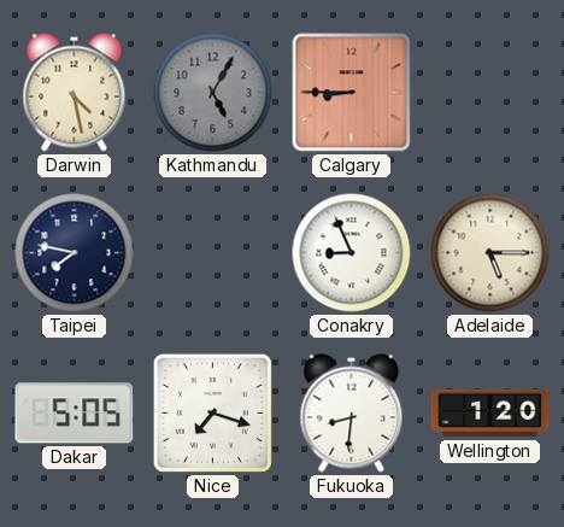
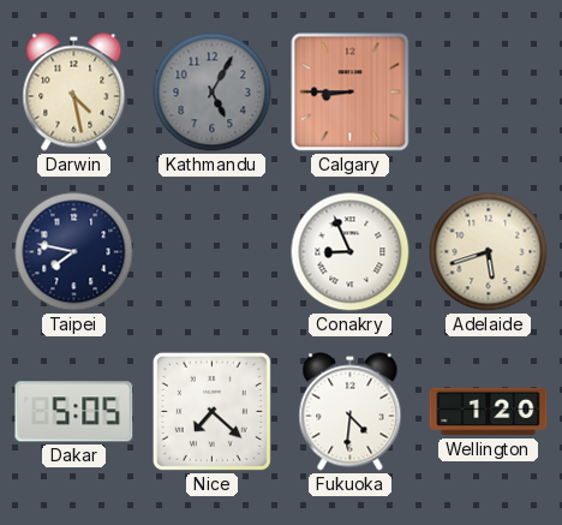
Adelaide: 5:15 -> 5:42 (489, 252)
Nice: 7:18 -> 7:22 (211, 411)
Fukuoka: 8:31 -> 4:31 (351, 412)
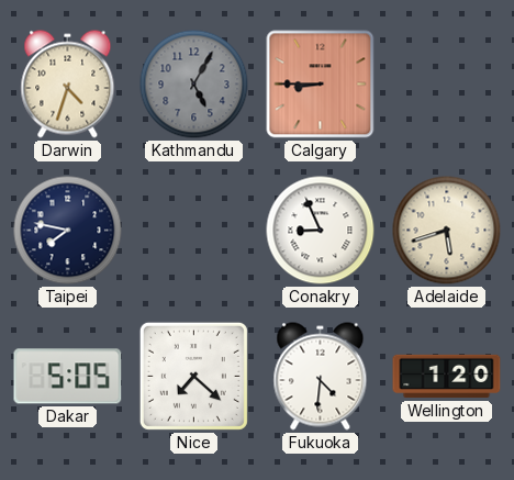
Darwin: 4:28 -> 4:33 (68, 85)
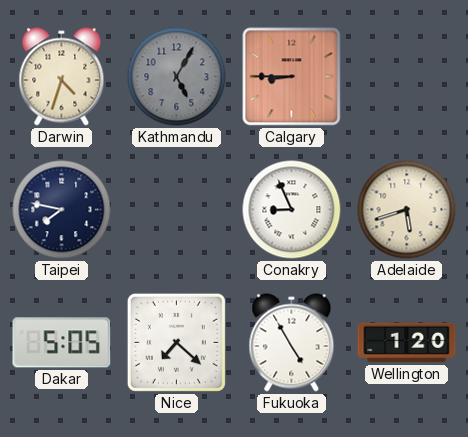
Fukuoka: 4:31 -> 4:55 (292, 343)
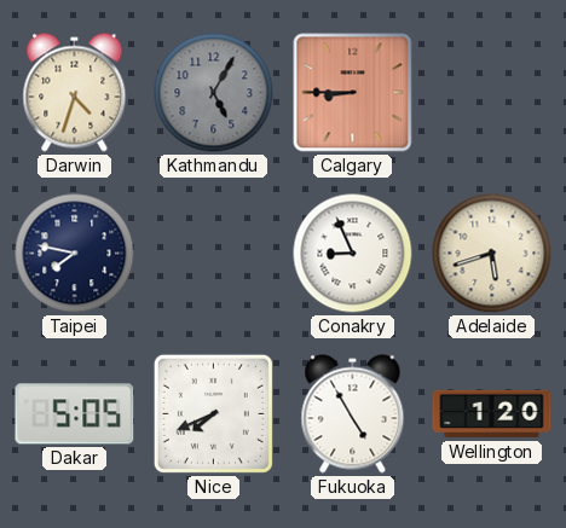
Nice: 7:22 -> 7:41 (213, 413)
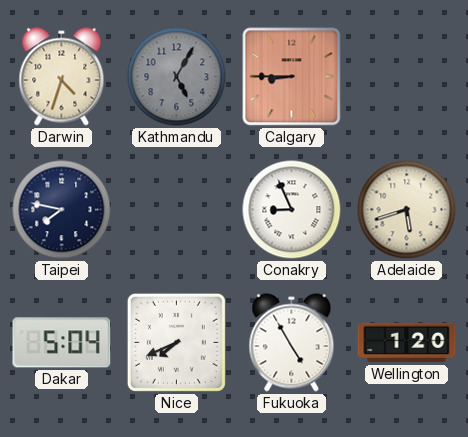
Dakar: 5:05 -> 5:04 (62, 343)
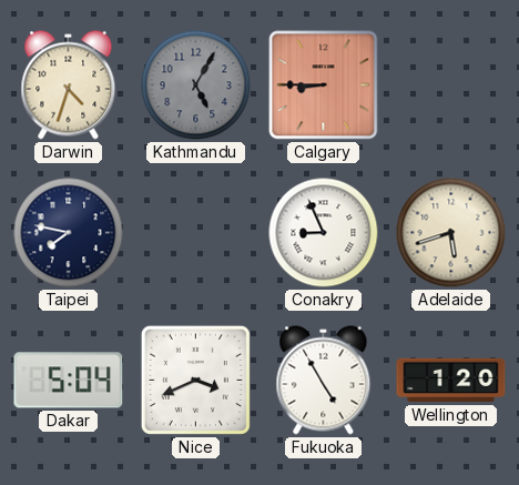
Nice: 7:41 -> 3:41 (195, 380)
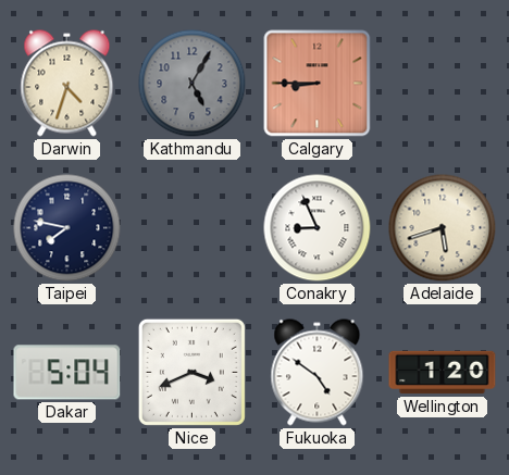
Fukuoka: 4:55 -> 4:51 (318, 373)
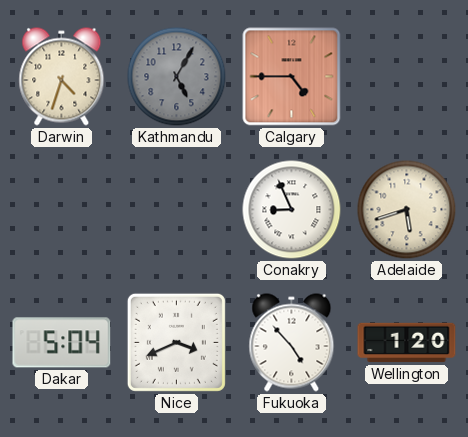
Calgary: 8:45 -> 4:45 (292, 77)
Taipei: 7:47 -> none (67, 228)
Fukuoka: 4:51 -> 4:53 (292, 343)
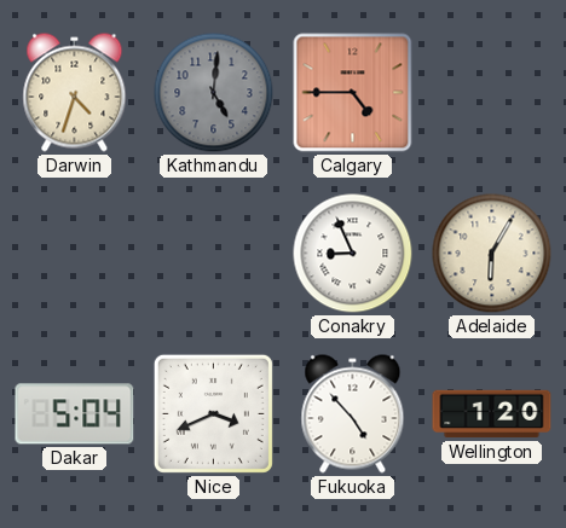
Kathmandu: 5:05 -> 5:01 (214, 93)
Adelaide: 5:42 -> 6:05 (492, 254)
